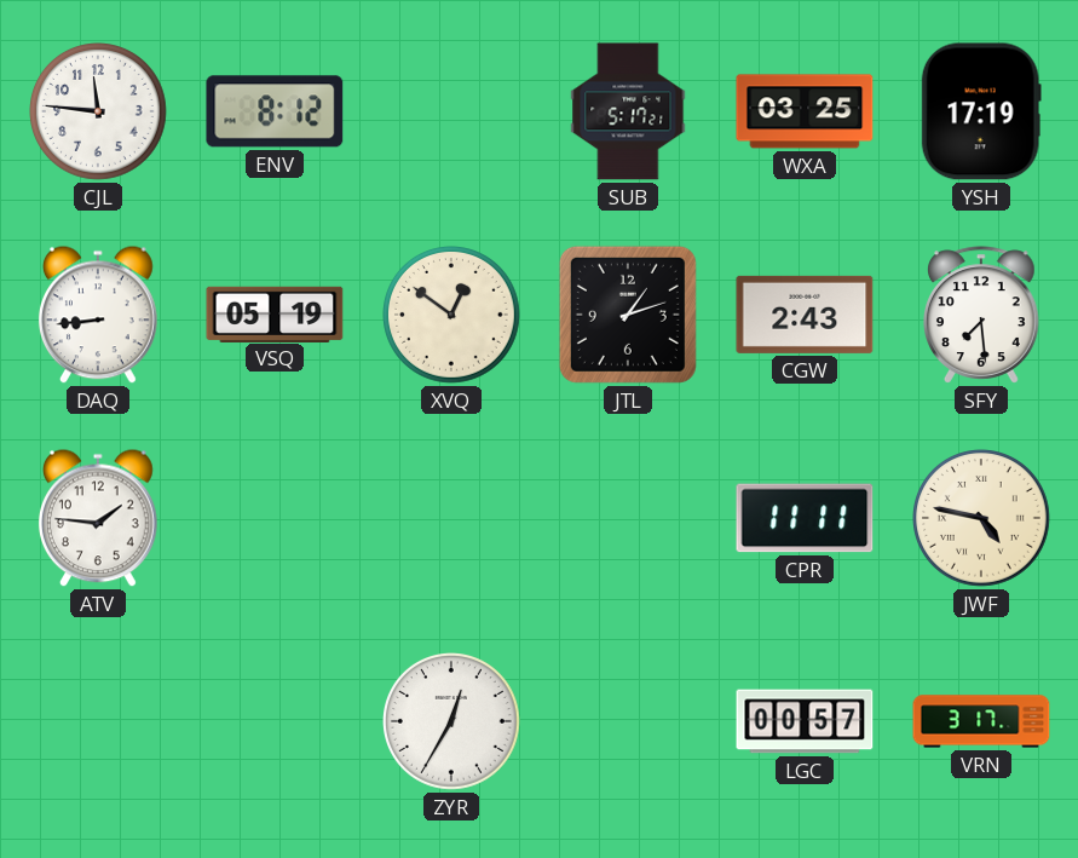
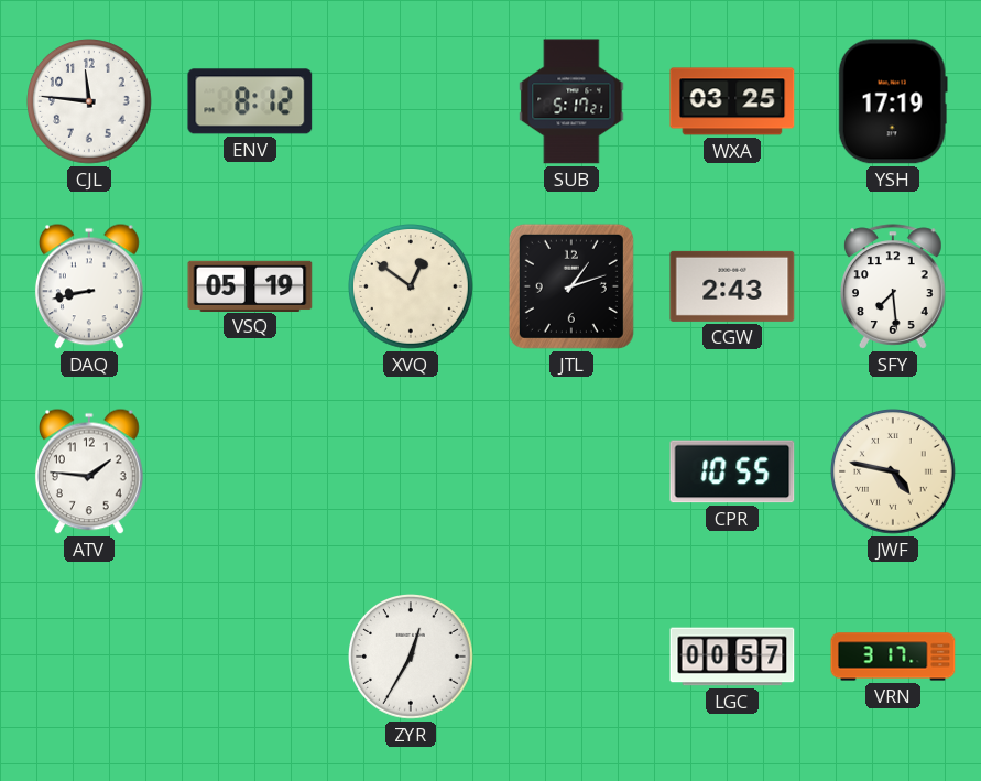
DAQ: 8:44 -> 8:43 (89, 286)
CPR: 11:11 -> 10:55 (732, 471)
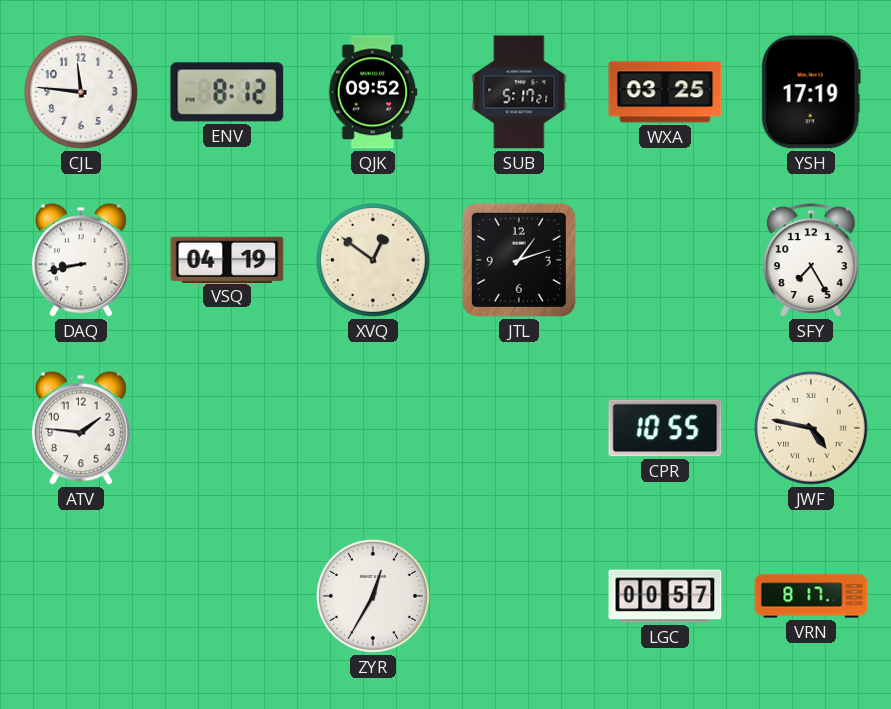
QJK: none -> 09:52 (373, 92)
VSQ: 05:19 -> 04:19 (227, 259)
CGW: 2:43 -> none (732, 286)
SFY: 7:29 -> 7:25 (812, 260)
VRN: 3:17 -> 8:17 (811, 596)
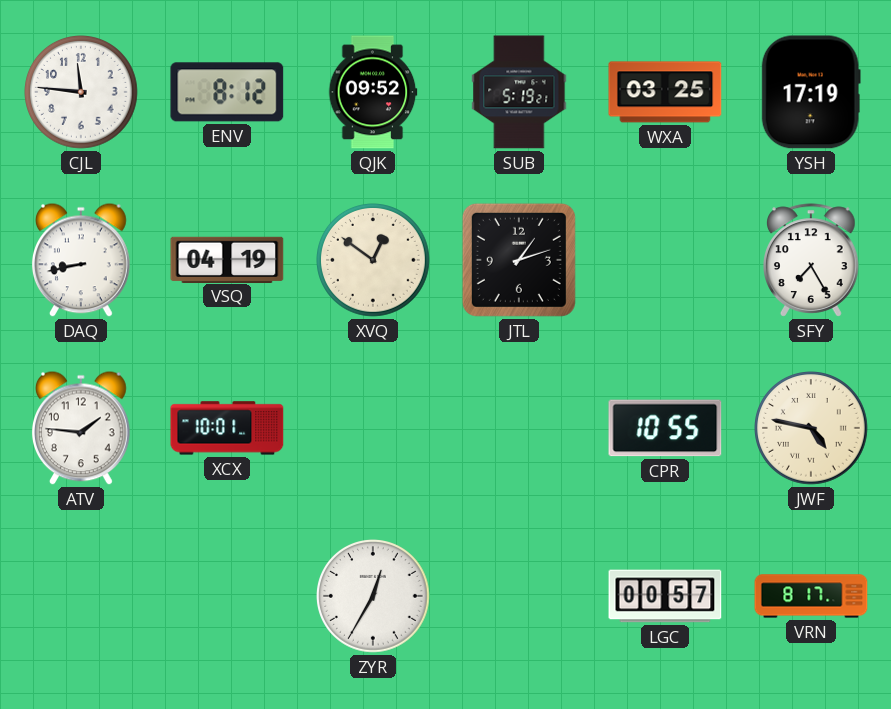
SUB: 5:17 -> 5:19 (519, 92)
XCX: none -> 10:01 (227, 428)
